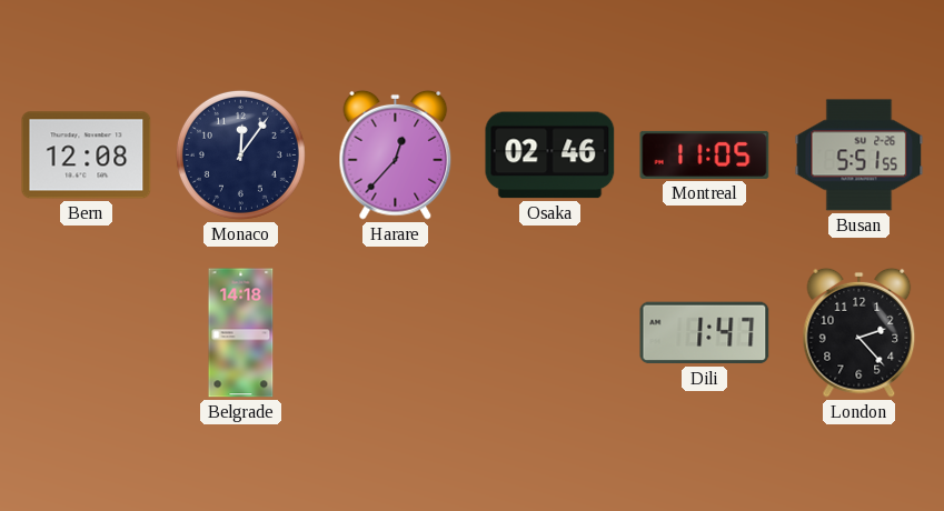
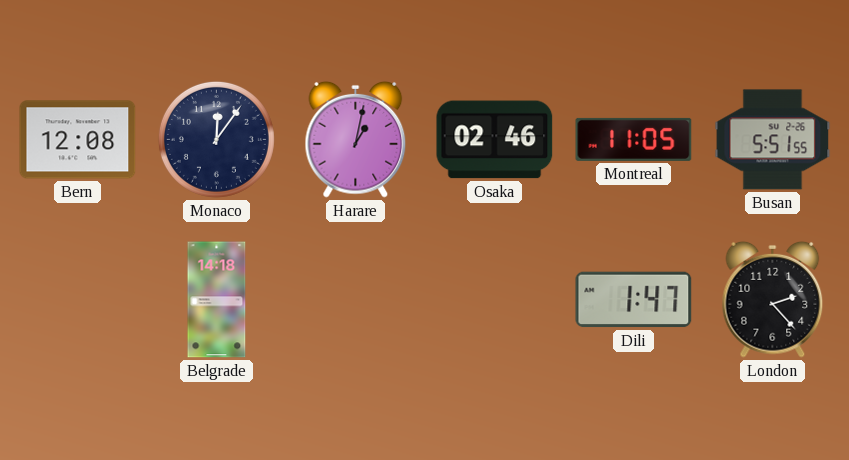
Harare: 12:37 -> 1:02 (356, 139)
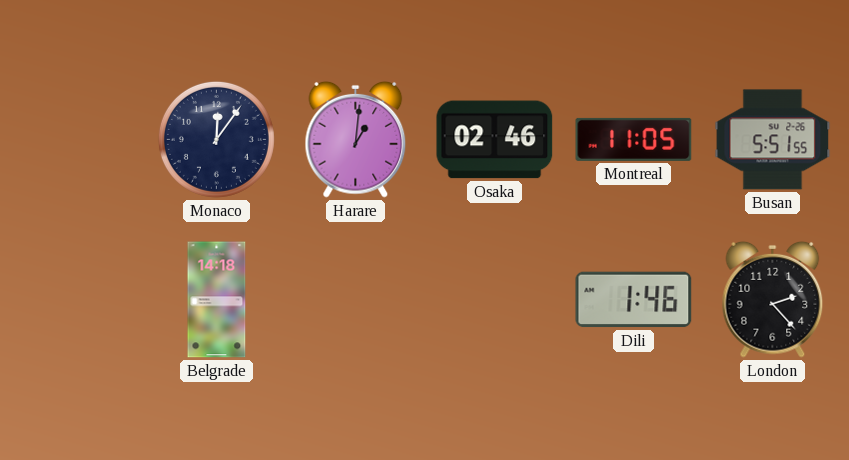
Bern: 12:08 -> none (78, 140)
Harare: 1:02 -> 1:01 (356, 139)
Dili: 1:47 -> 1:46 (634, 300)
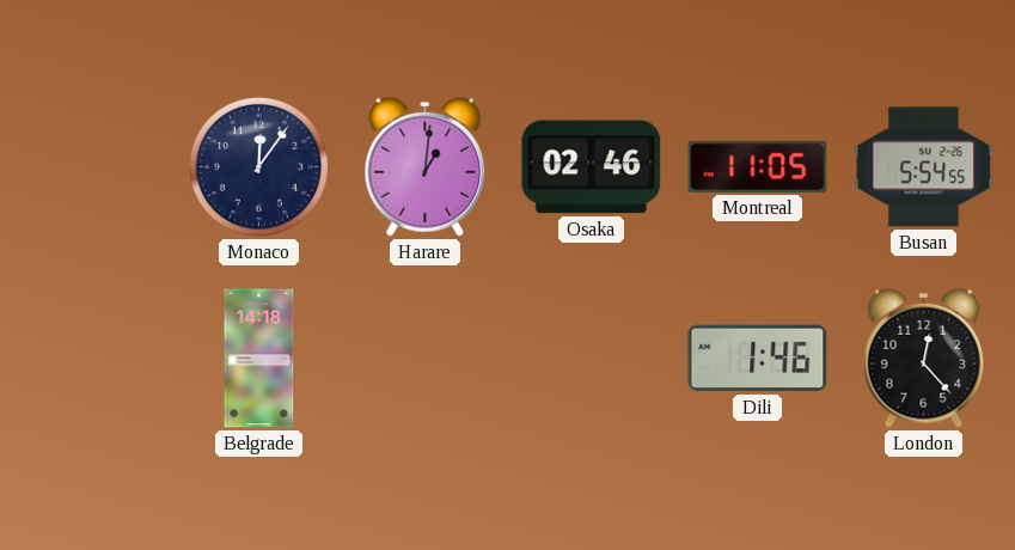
Busan: 5:51 -> 5:54 (924, 167)
London: 2:23 -> 12:23 (924, 357)
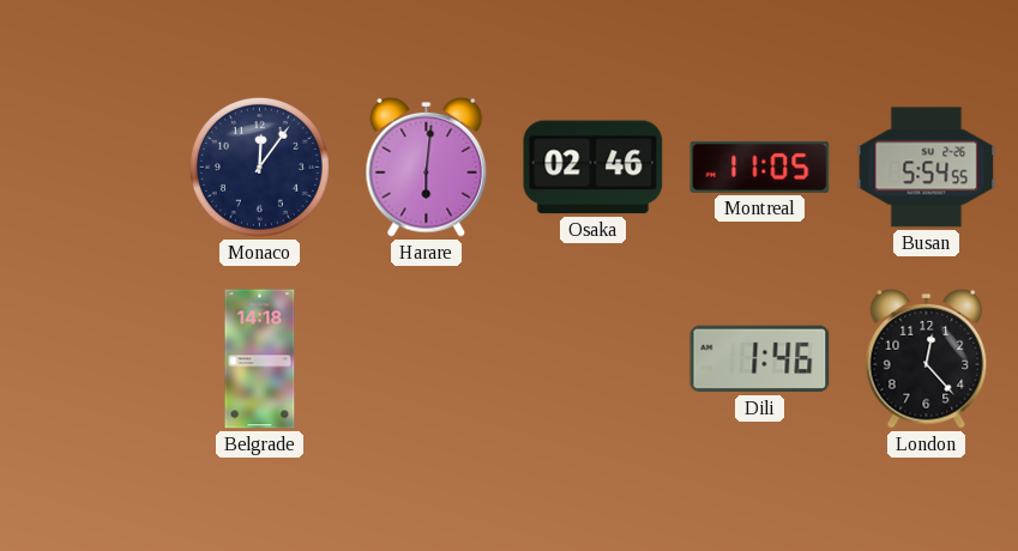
Harare: 1:01 -> 6:01 (427, 166)
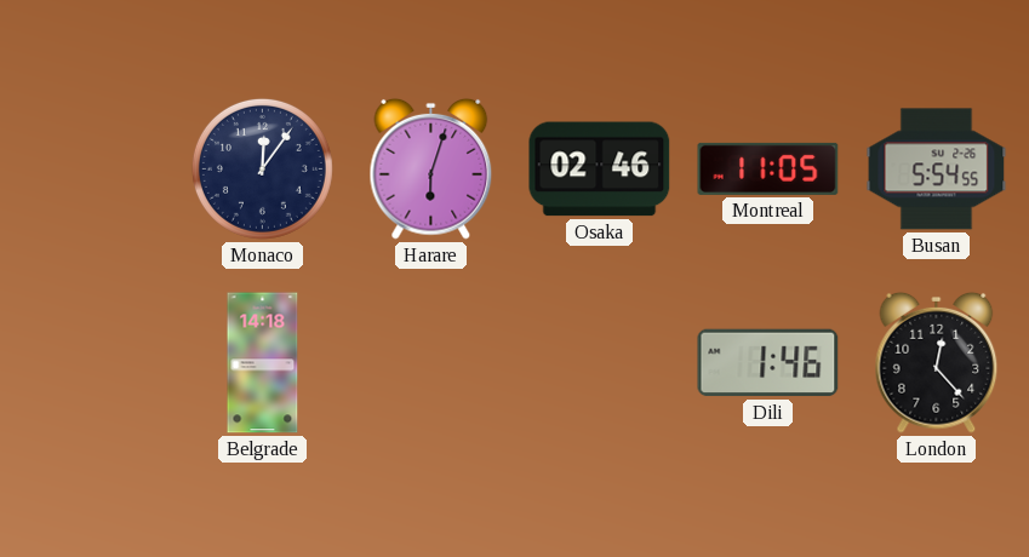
Harare: 6:01 -> 6:03 (431, 168)
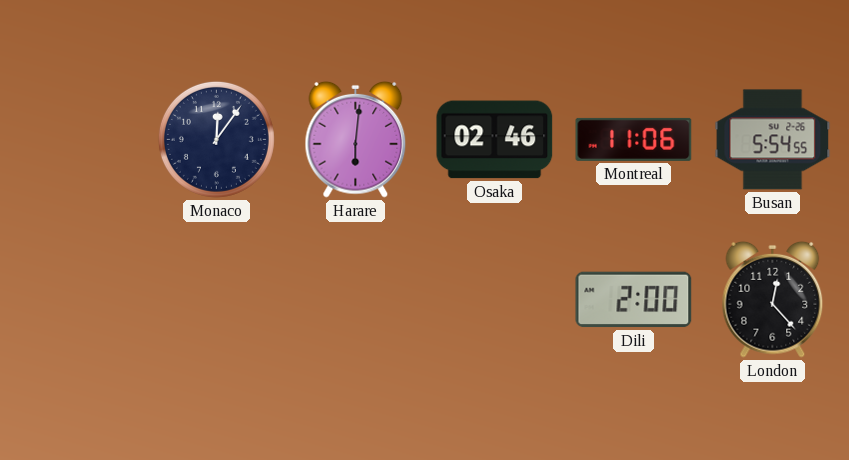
Harare: 6:03 -> 6:01 (356, 139)
Montreal: 11:05 -> 11:06 (634, 139)
Belgrade: 14:18 -> none (263, 363)
Dili: 1:46 -> 2:00 (634, 300)
